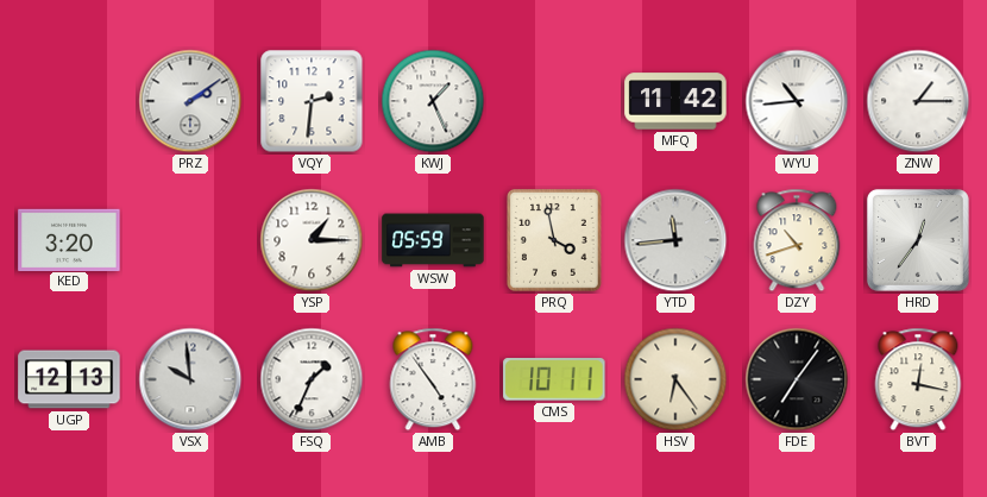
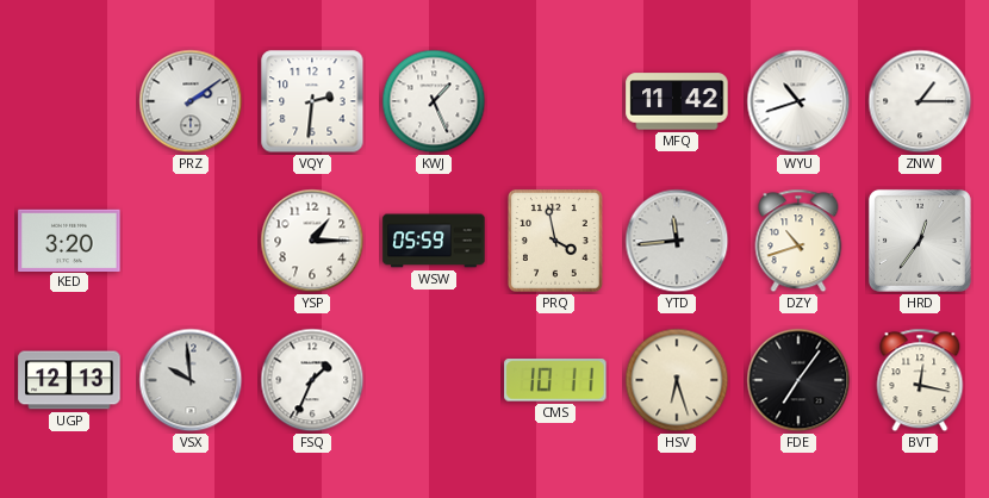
WYU: 10:44 -> 10:42 (798, 101)
AMB: 4:54 -> none (433, 379)
HSV: 6:24 -> 6:27 (677, 380)
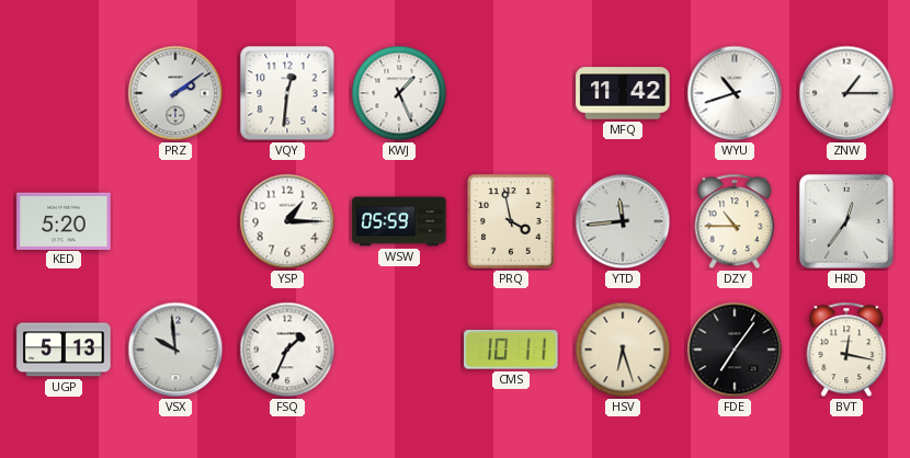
VQY: 2:31 -> 12:31 (287, 93)
KED: 3:20 -> 5:20 (64, 220)
DZY: 10:42 -> 10:45 (735, 221)
UGP: 12:13 -> 5:13 (64, 350)
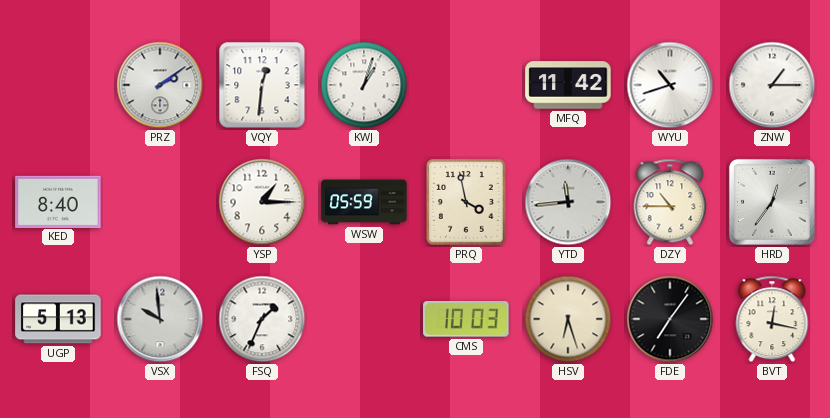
KWJ: 1:26 -> 1:03 (364, 85)
KED: 5:20 -> 8:40 (58, 201)
CMS: 10:11 -> 10:03 (466, 319)
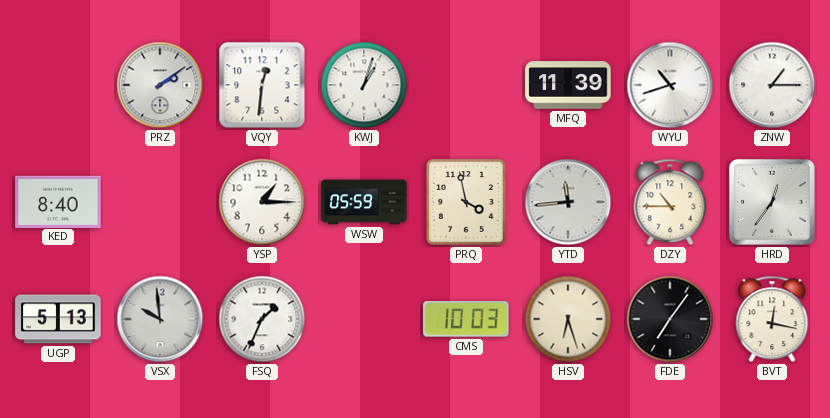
MFQ: 11:42 -> 11:39 (568, 85)
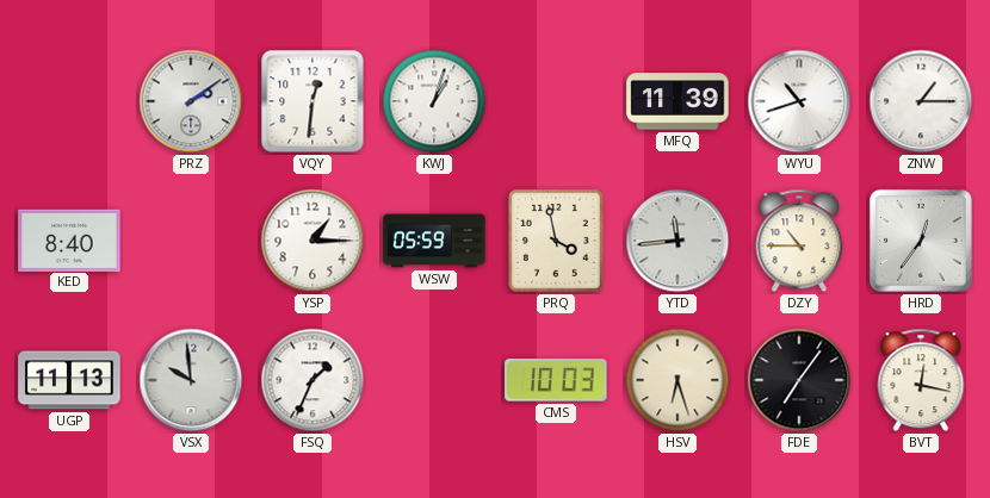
UGP: 5:13 -> 11:13 (69, 380)
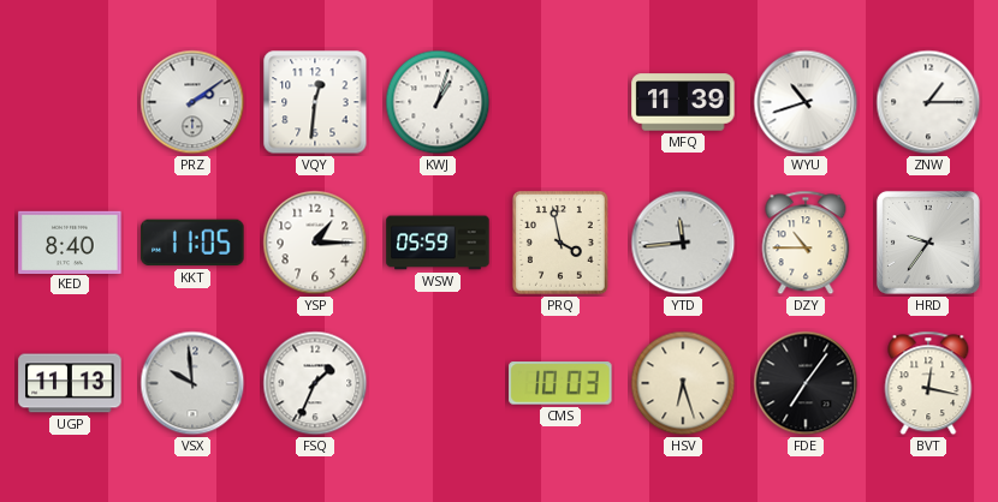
KKT: none -> 11:05 (192, 243)
HRD: 12:36 -> 9:36 (928, 243)
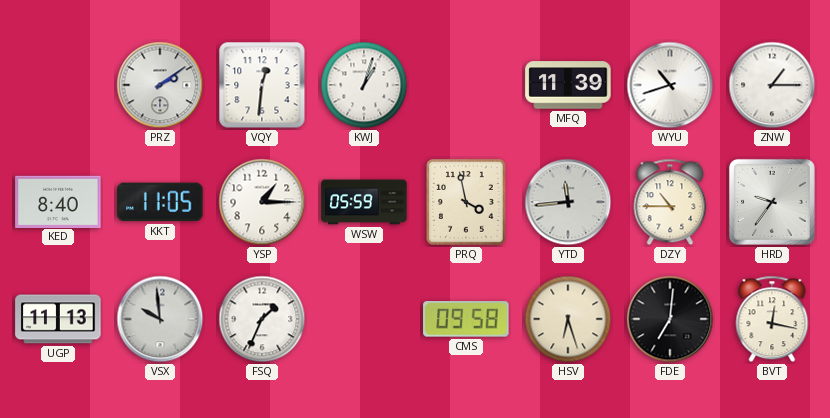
CMS: 10:03 -> 09:58 (466, 319)
FDE: 7:06 -> 7:01 (670, 319)
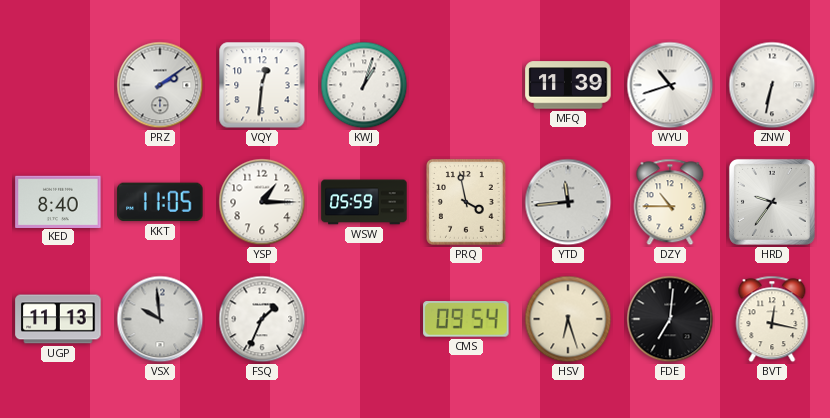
ZNW: 1:15 -> 6:32 (772, 85)
CMS: 09:58 -> 09:54 (466, 319)
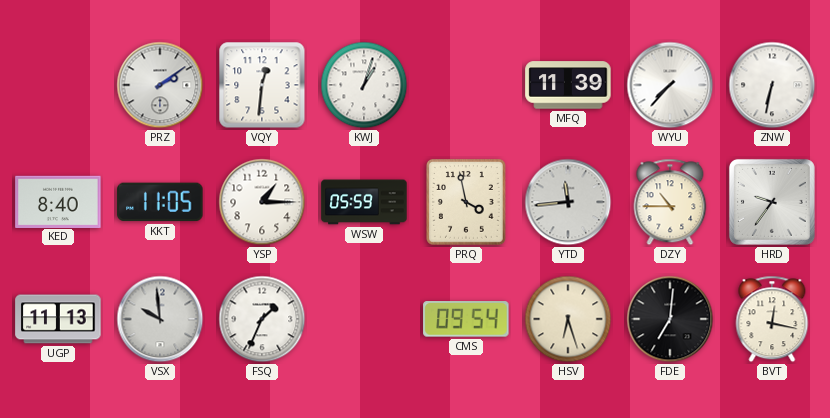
WYU: 10:42 -> 7:37 (670, 85)
